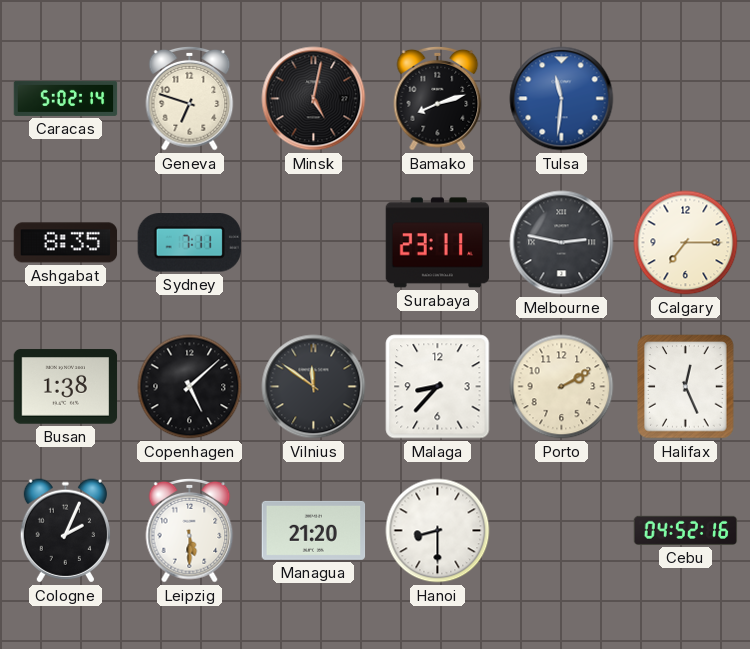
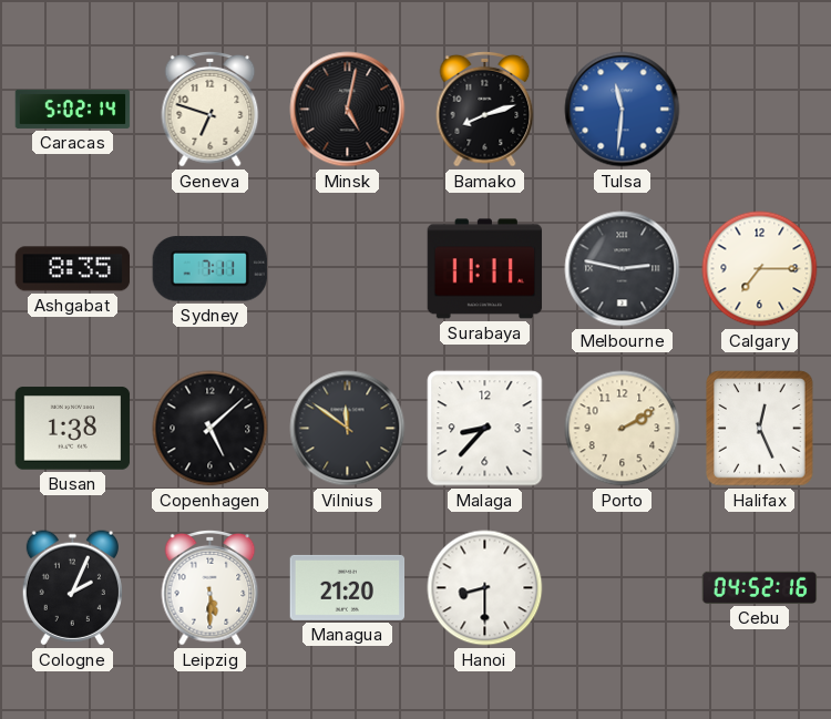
Surabaya: 23:11 -> 11:11 (485, 269)
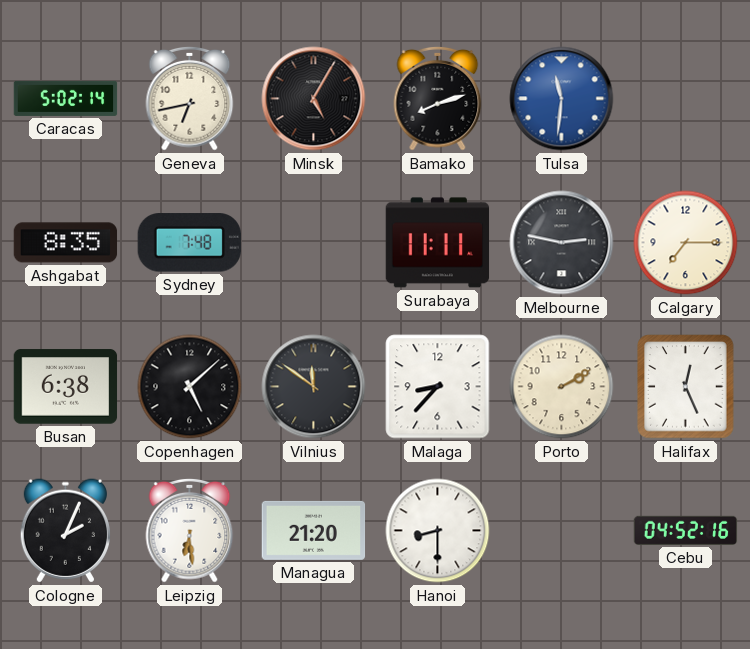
Geneva: 6:48 -> 6:43 (190, 98)
Minsk: 5:02 -> 5:05 (314, 99)
Sydney: 7:11 -> 7:48 (189, 243)
Busan: 1:38 -> 6:38 (66, 387)
Leipzig: 5:30 -> 6:29 (190, 530)
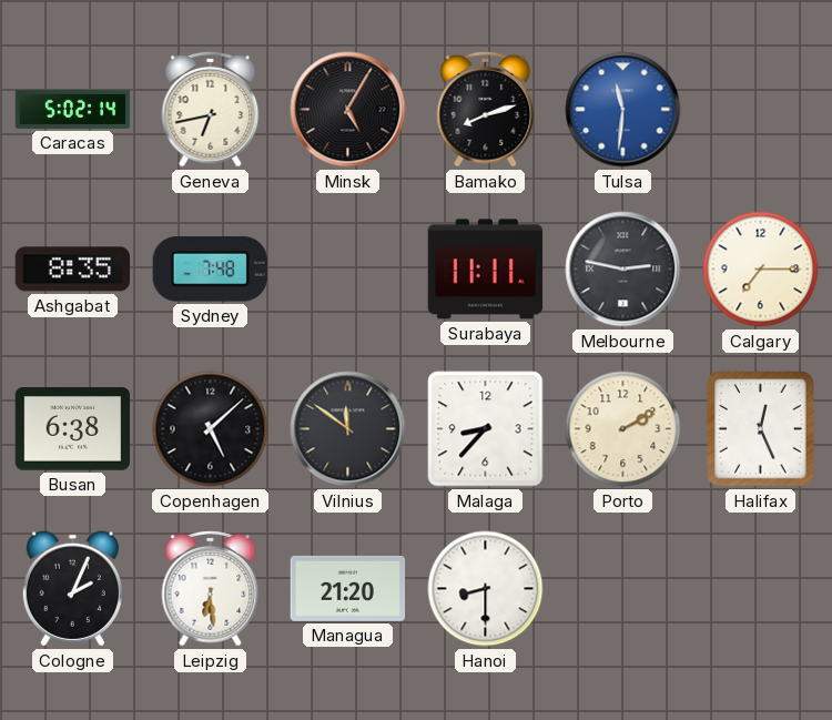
Cebu: 04:52 -> none (686, 530)
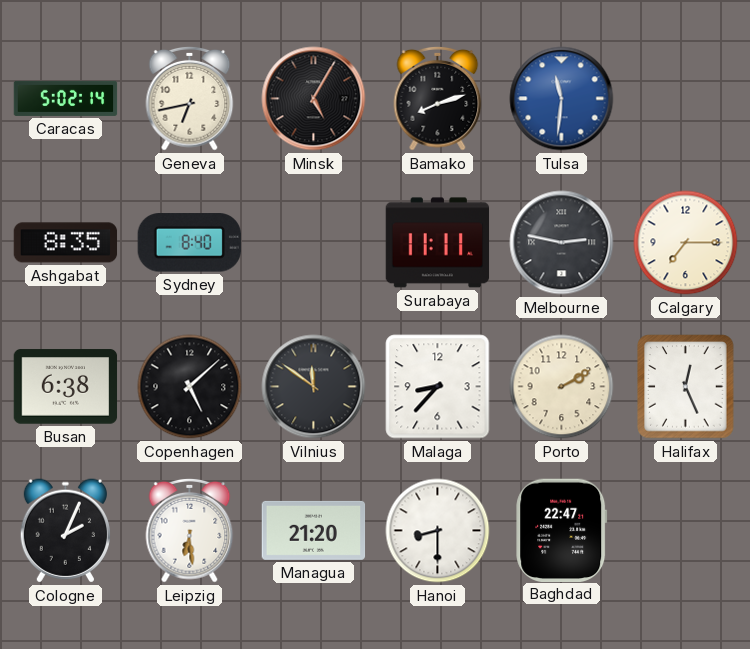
Sydney: 7:48 -> 8:40 (189, 243)
Baghdad: none -> 22:47 (562, 530)
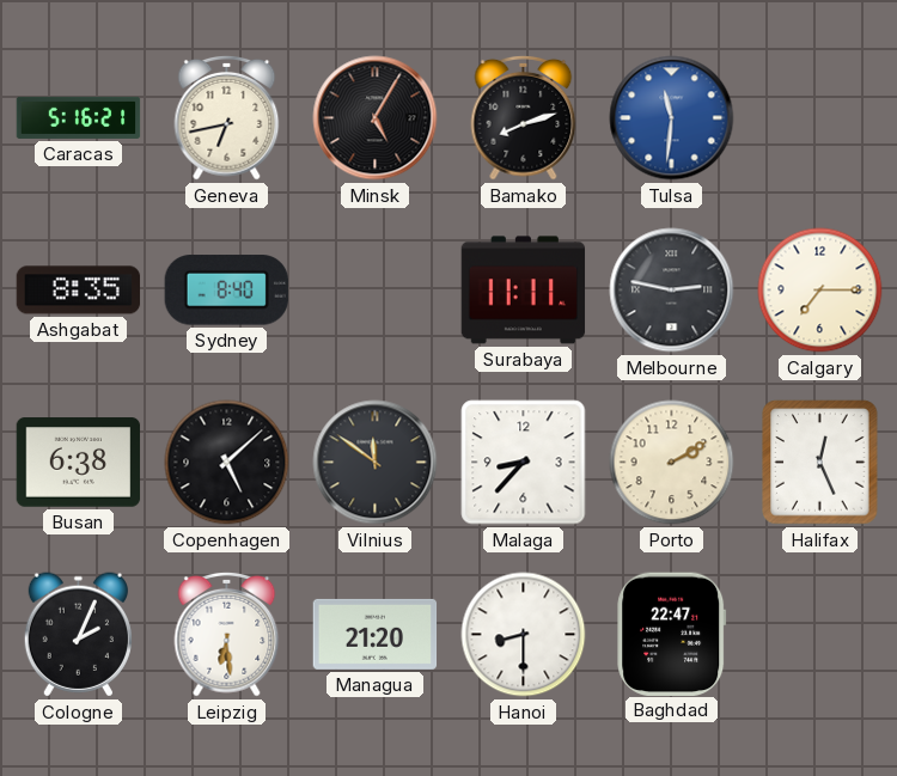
Caracas: 5:02 -> 5:16 (79, 117)
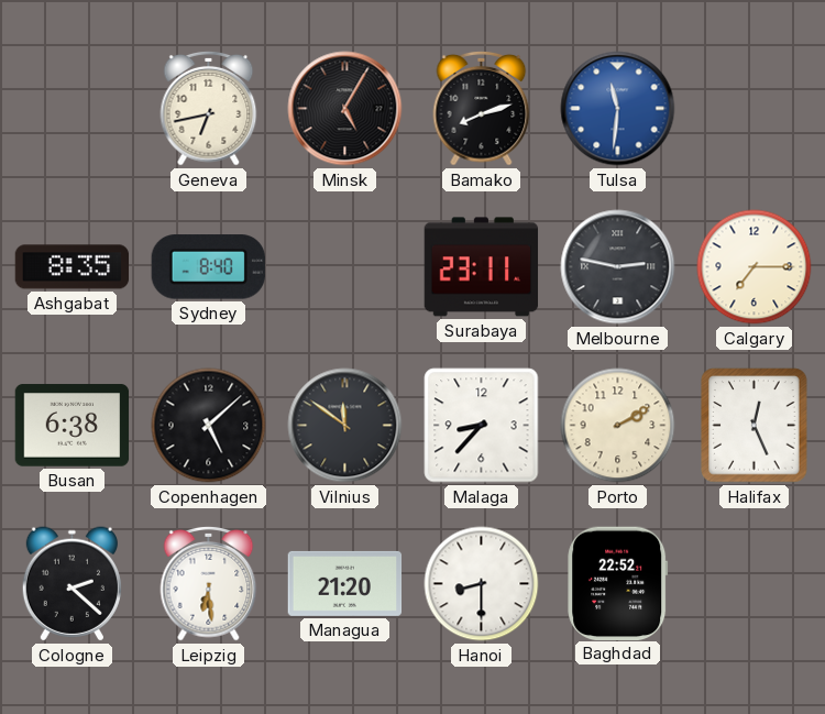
Caracas: 5:16 -> none (79, 117)
Surabaya: 11:11 -> 23:11 (482, 267)
Cologne: 2:04 -> 2:22 (71, 584)
Baghdad: 22:47 -> 22:52 (618, 583)
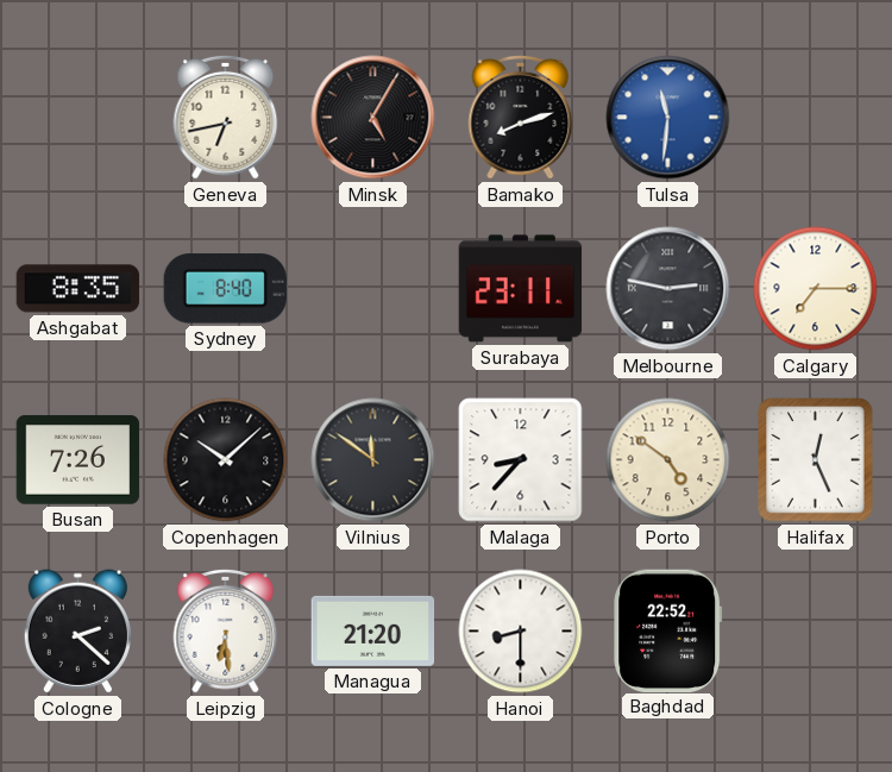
Busan: 6:38 -> 7:26 (78, 460)
Copenhagen: 5:08 -> 10:08 (226, 460)
Porto: 2:10 -> 4:51 (668, 460)
